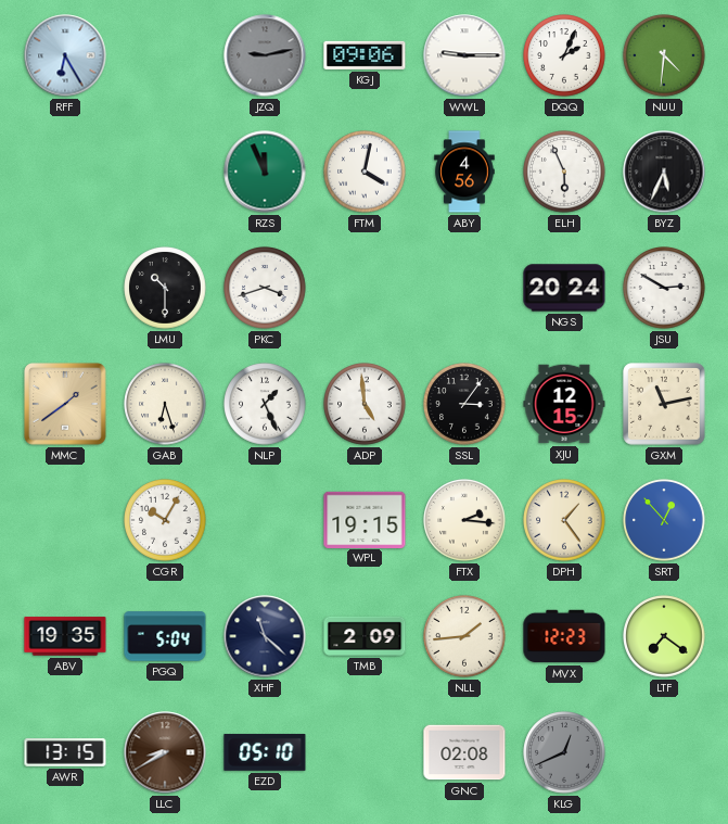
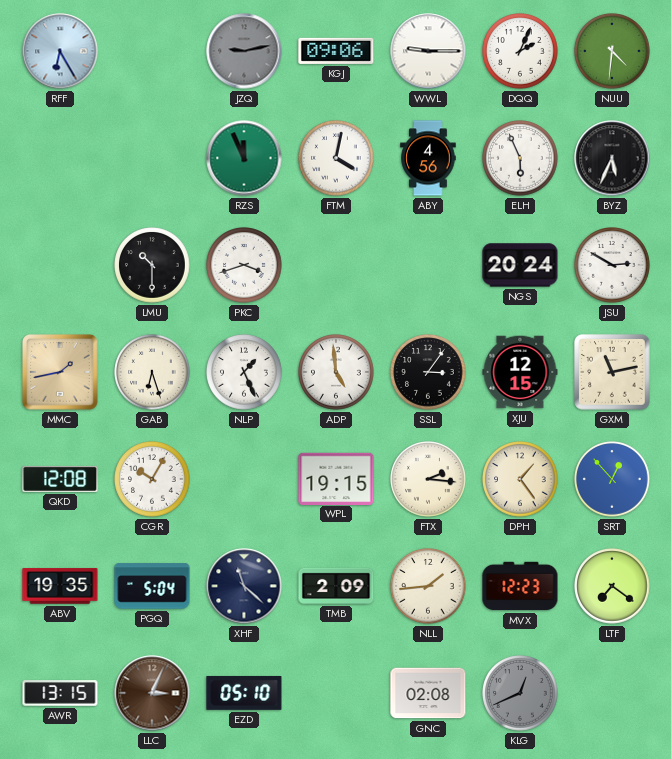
MMC: 1:39 -> 1:43 (61, 373)
QKD: none -> 12:08 (60, 479)
LLC: 8:40 -> 3:04 (152, 693)
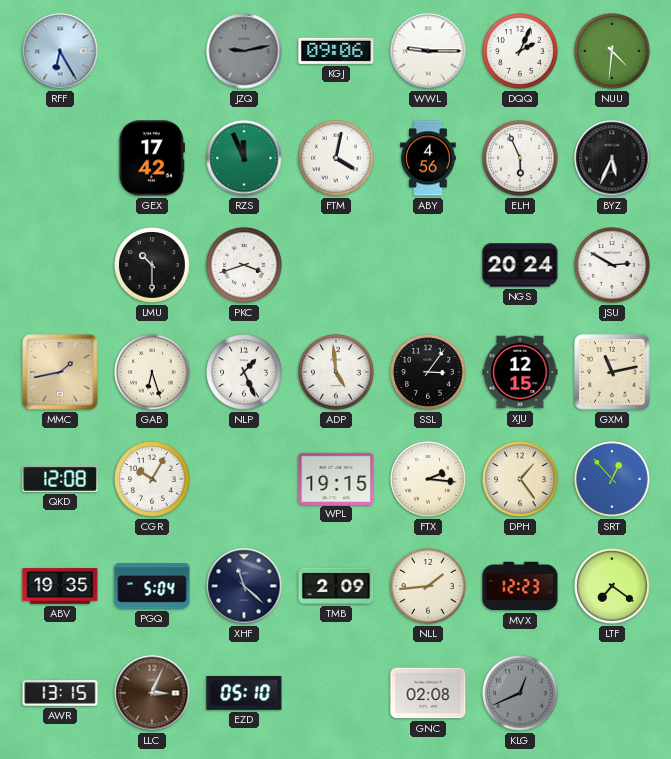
GEX: none -> 17:42 (152, 158)
